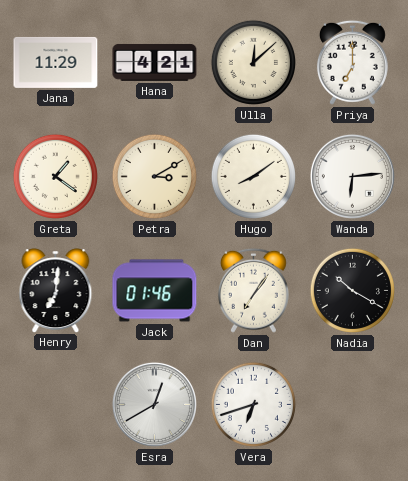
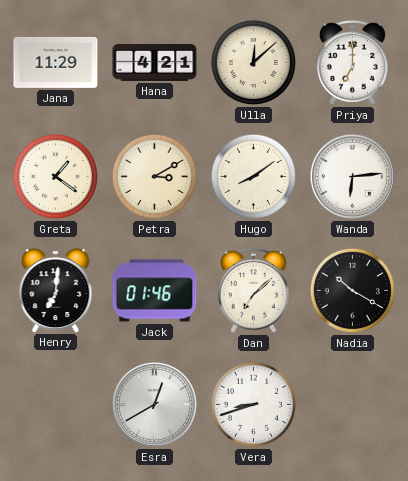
Dan: 7:06 -> 7:08 (253, 290)
Vera: 6:42 -> 8:42 (253, 404)
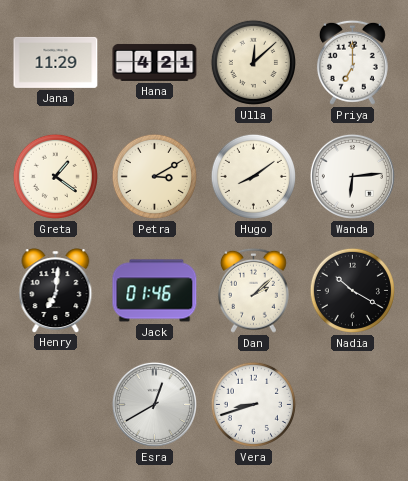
Dan: 7:08 -> 2:08 (253, 290)
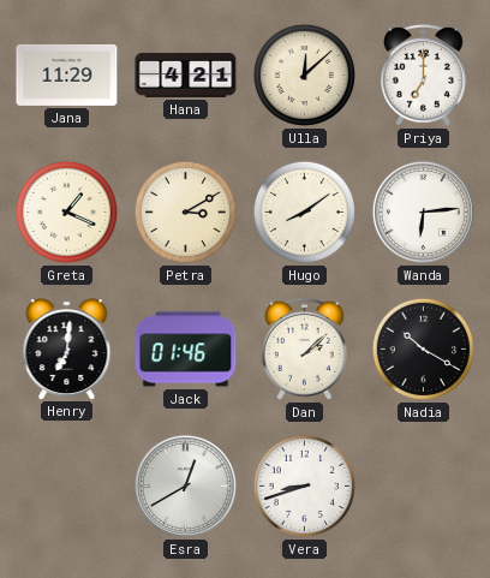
Greta: 1:21 -> 1:19 (66, 211)
